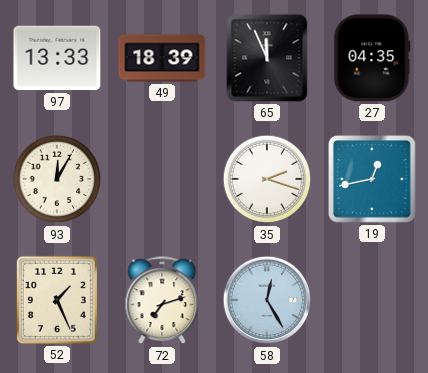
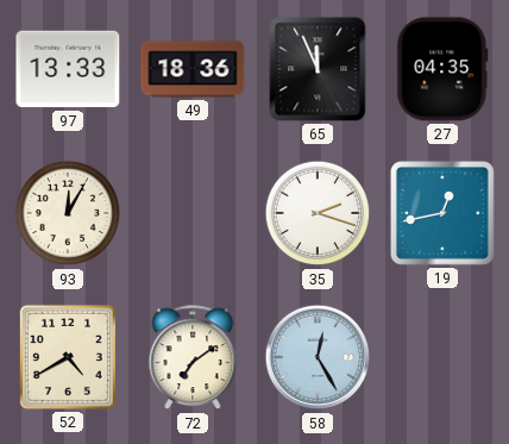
49: 18:39 -> 18:36 (193, 69)
52: 1:26 -> 4:40 (68, 357)
72: 7:12 -> 7:09 (193, 358)
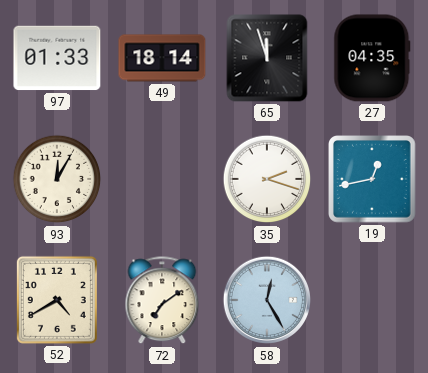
97: 13:33 -> 01:33 (57, 58)
49: 18:36 -> 18:14 (162, 58)
65: 11:56 -> 11:57 (267, 58)
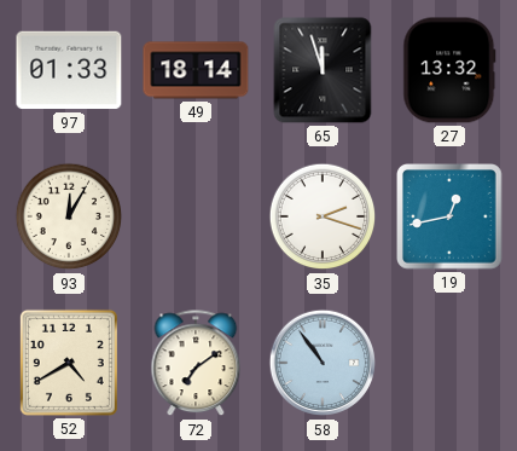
27: 04:35 -> 13:32 (449, 70)
58: 12:25 -> 10:54 (323, 363)
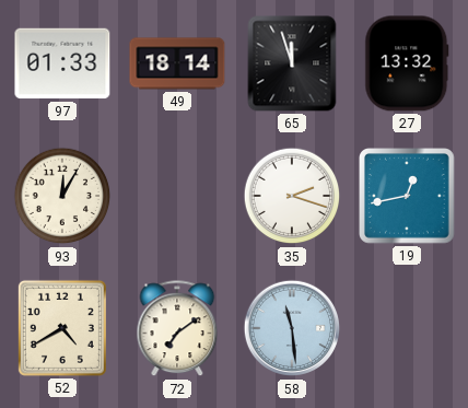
58: 10:54 -> 11:29 (292, 328)
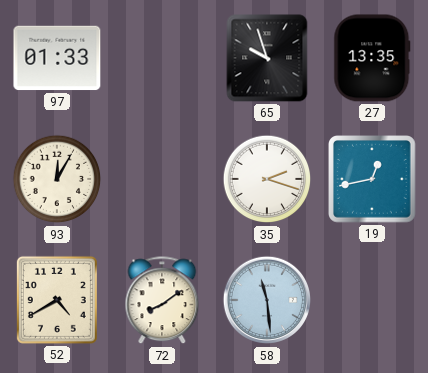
49: 18:14 -> none (177, 63)
65: 11:57 -> 9:57 (267, 58)
27: 13:32 -> 13:35 (372, 58)
72: 7:09 -> 8:09 (162, 301)
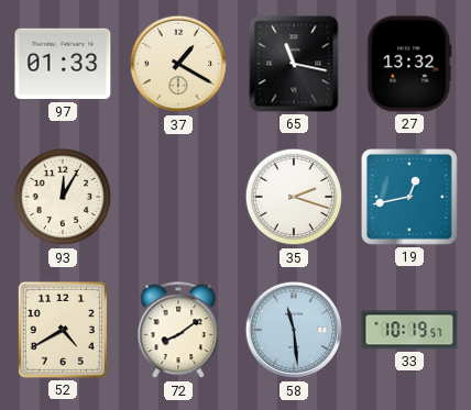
37: none -> 1:20 (178, 64)
65: 9:57 -> 11:17 (294, 64)
27: 13:35 -> 13:32 (409, 64)
33: none -> 10:19 (409, 330)
